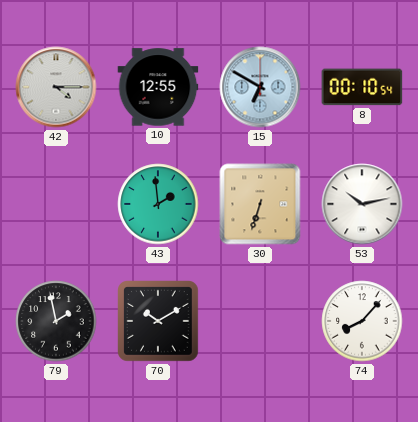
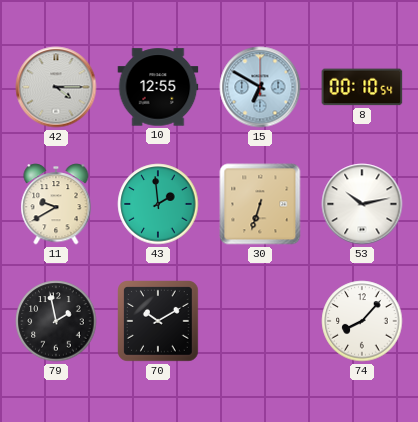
11: none -> 9:40 (56, 204)
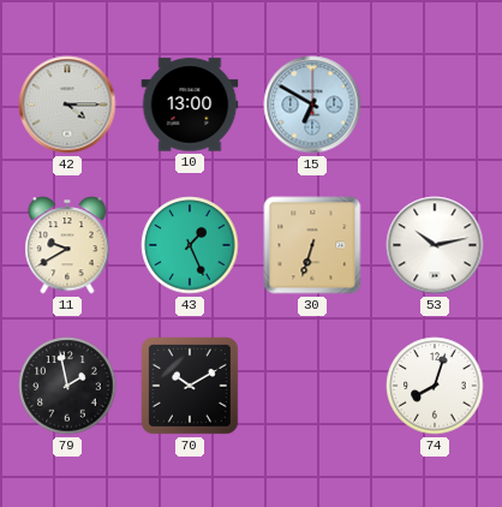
10: 12:55 -> 13:00 (190, 105)
8: 00:10 -> none (362, 87)
43: 1:59 -> 1:26 (190, 245)
74: 8:07 -> 8:03 (435, 386)
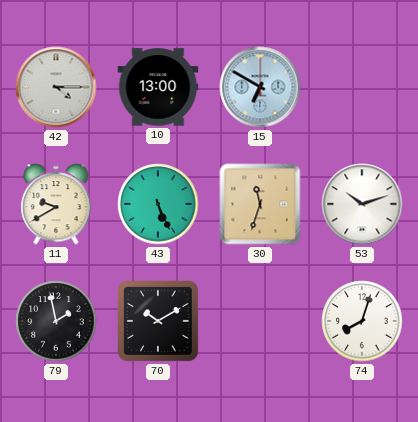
43: 1:26 -> 5:26 (158, 204)
30: 6:33 -> 11:33 (260, 204)
53: 10:13 -> 10:12 (362, 204)
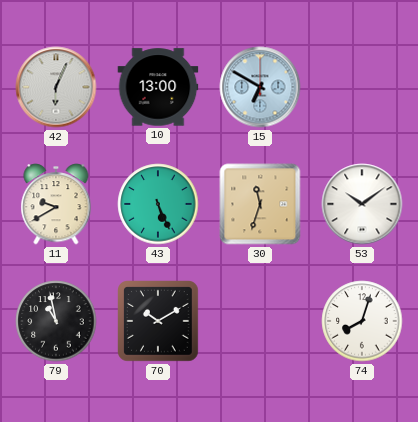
42: 4:15 -> 6:04 (56, 87)
53: 10:12 -> 10:09 (362, 204)
79: 1:58 -> 10:58 (56, 321)
